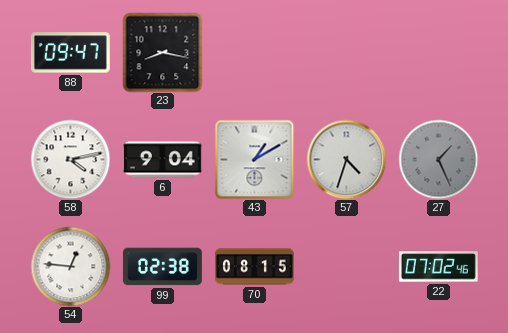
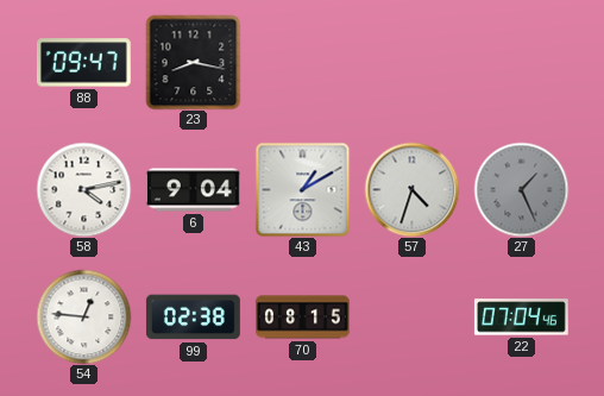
22: 07:02 -> 07:04 (521, 318)
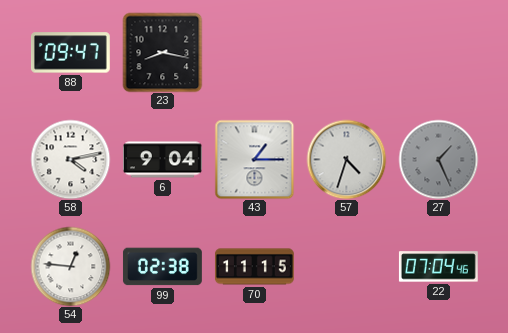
43: 1:10 -> 1:15 (254, 159)
70: 08:15 -> 11:15 (255, 267)
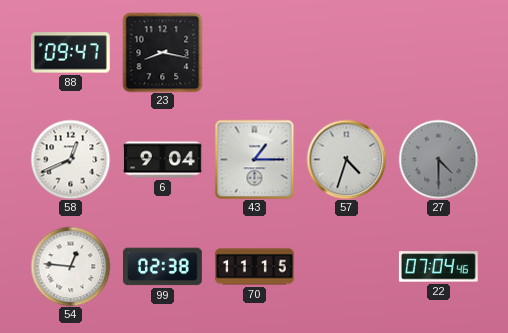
58: 4:13 -> 12:41 (70, 159)
27: 1:26 -> 4:30 (438, 159)
